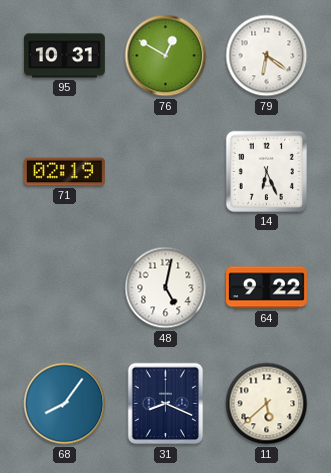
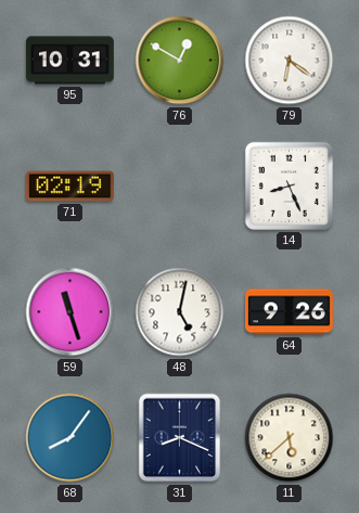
14: 6:26 -> 8:26 (289, 185)
59: none -> 11:27 (70, 312)
64: 9:22 -> 9:26 (290, 312)
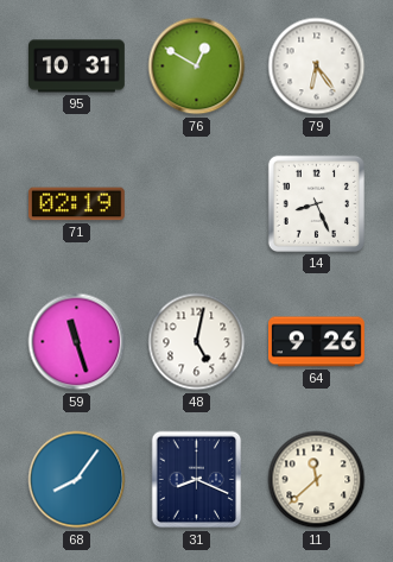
79: 6:21 -> 6:24 (317, 67)
11: 5:38 -> 11:38 (317, 480)
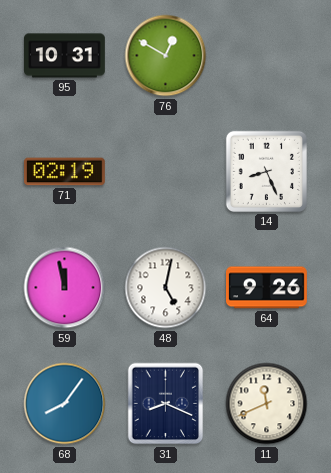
79: 6:24 -> none (317, 67)
59: 11:27 -> 11:58 (65, 288)
11: 11:38 -> 11:41 (267, 404)
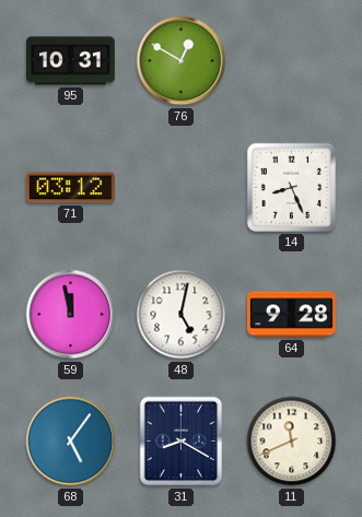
71: 02:19 -> 03:12 (71, 188)
64: 9:26 -> 9:28 (292, 315)
68: 8:06 -> 5:06 (71, 442)
31: 8:19 -> 8:20 (182, 442)
